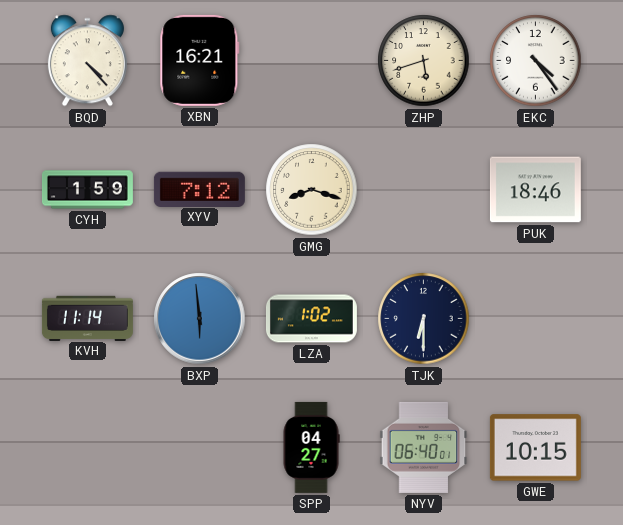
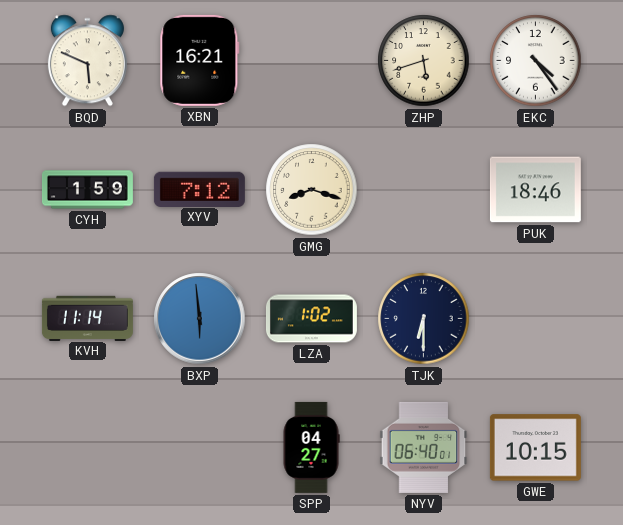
BQD: 4:23 -> 5:49 (87, 61)
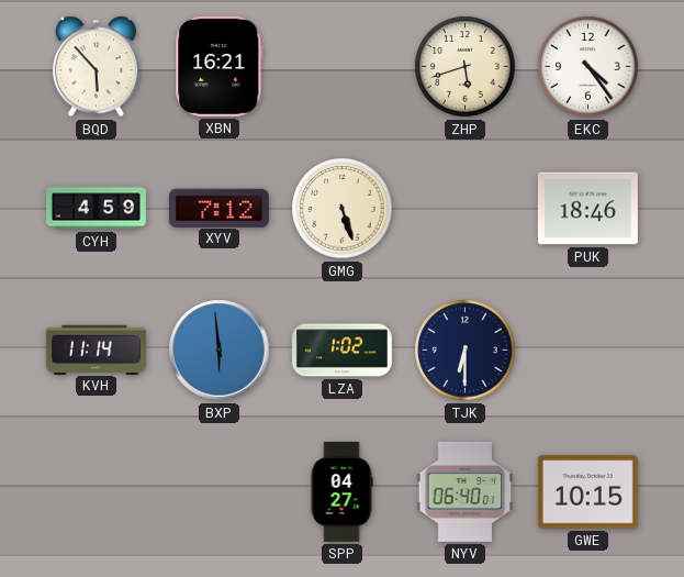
BQD: 5:49 -> 5:53 (96, 67)
CYH: 1:59 -> 4:59 (96, 209)
GMG: 8:18 -> 5:27 (343, 209)
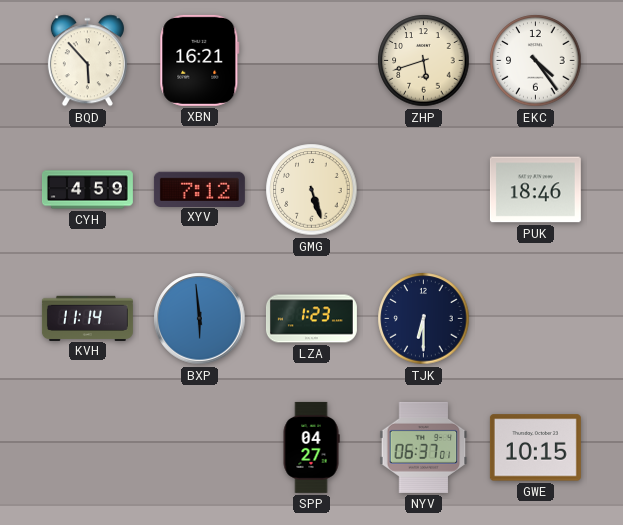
LZA: 1:02 -> 1:23 (311, 319)
NYV: 06:40 -> 06:37 (424, 447)
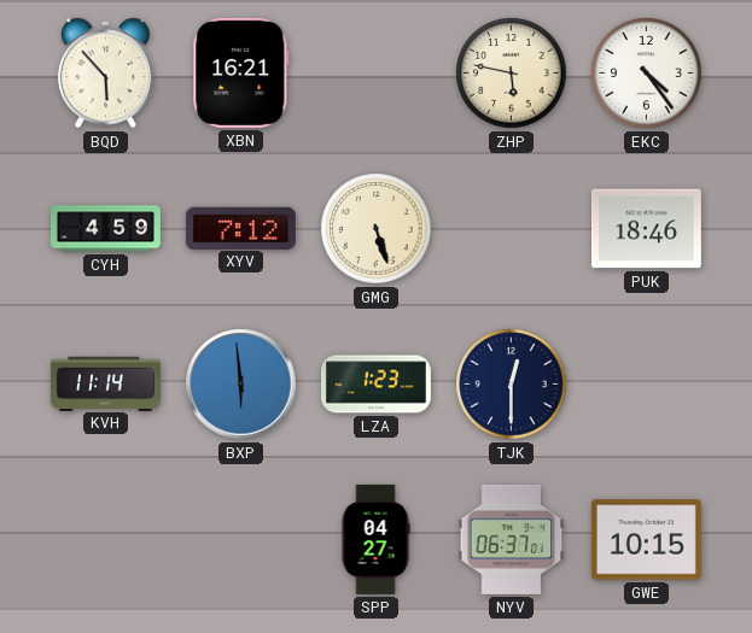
ZHP: 5:42 -> 5:47 (512, 74)
TJK: 6:30 -> 12:30 (512, 385)
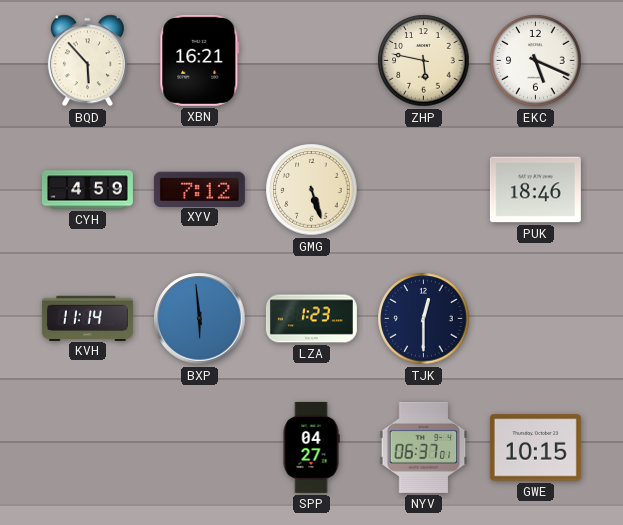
EKC: 4:24 -> 5:19 (536, 61)
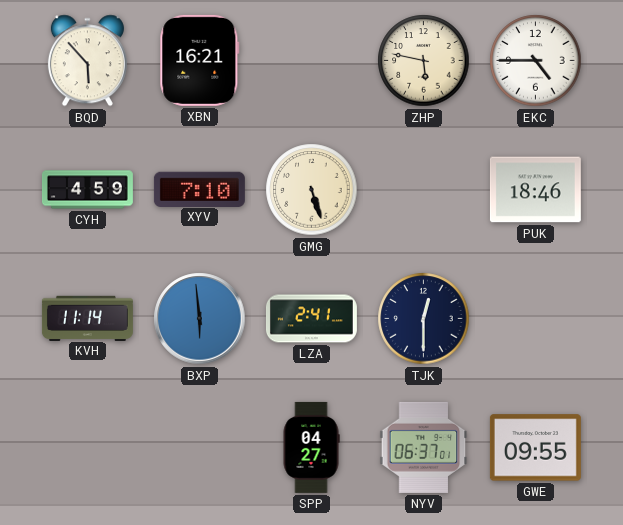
EKC: 5:19 -> 4:45 (536, 61)
XYV: 7:12 -> 7:10 (199, 189)
LZA: 1:23 -> 2:41 (311, 319)
GWE: 10:15 -> 09:55 (535, 448)
